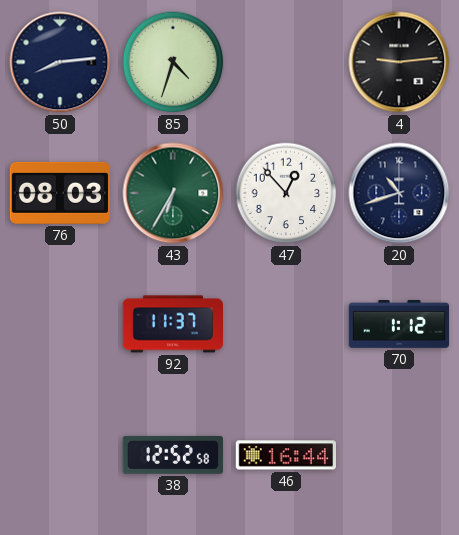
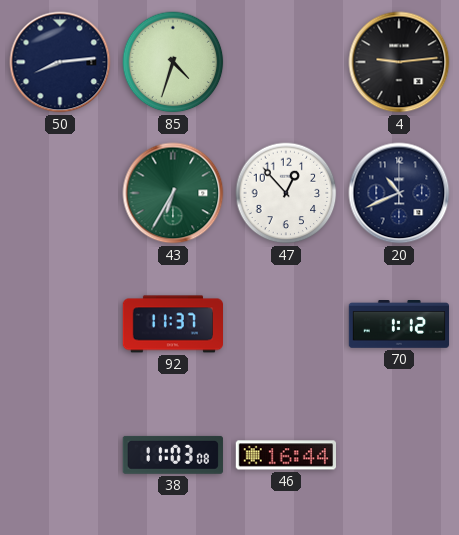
76: 08:03 -> none (59, 193)
20: 10:42 -> 10:41 (399, 193)
38: 12:52 -> 11:03 (173, 455)
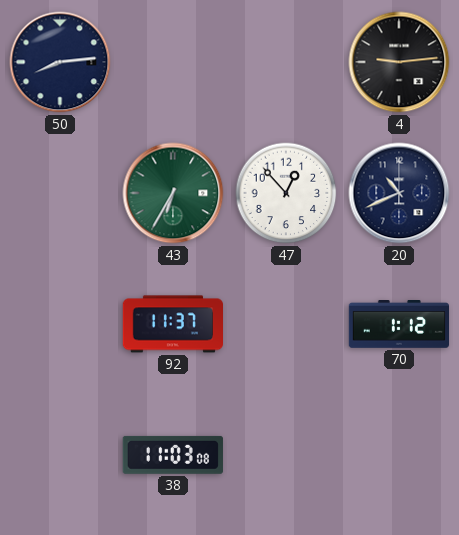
85: 4:33 -> none (173, 62)
46: 16:44 -> none (285, 455)
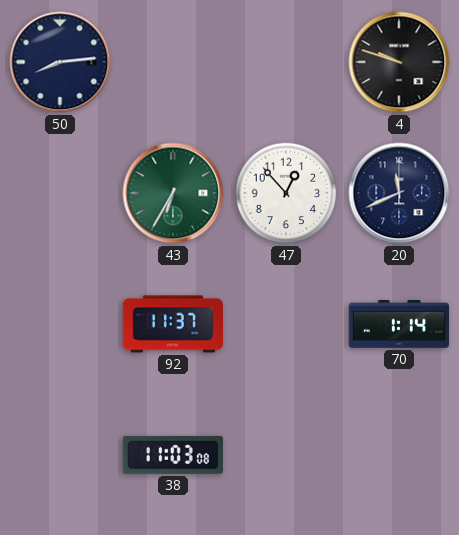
4: 9:14 -> 9:48 (399, 62)
20: 10:41 -> 11:41 (399, 193)
70: 1:12 -> 1:14 (398, 325)
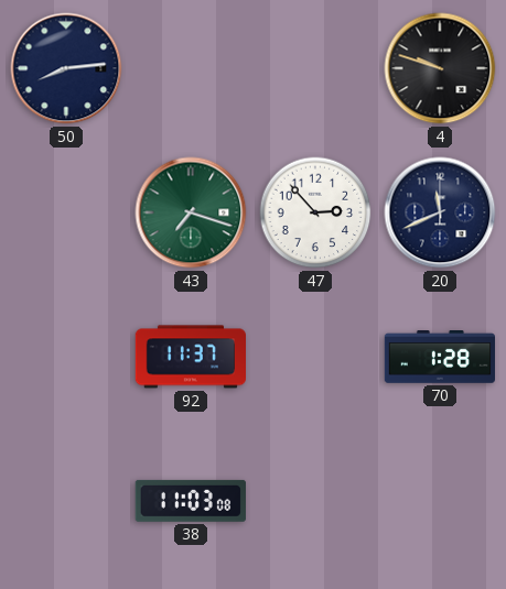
43: 6:35 -> 7:18 (191, 212)
47: 12:53 -> 2:53 (315, 212)
70: 1:14 -> 1:28 (439, 358)
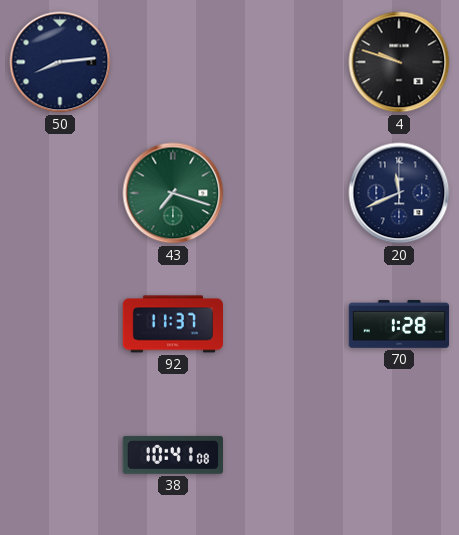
47: 2:53 -> none (315, 212)
38: 11:03 -> 10:41 (173, 455)
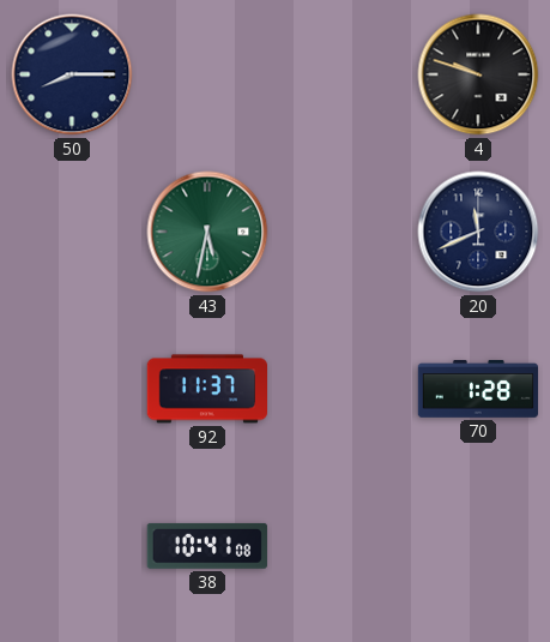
50: 8:14 -> 8:15 (72, 74)
43: 7:18 -> 5:32 (207, 232)
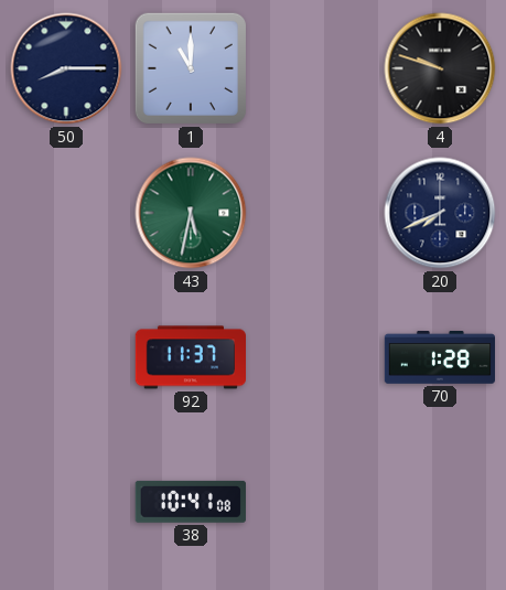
1: none -> 11:00 (191, 68)
20: 11:41 -> 7:41 (440, 213)
